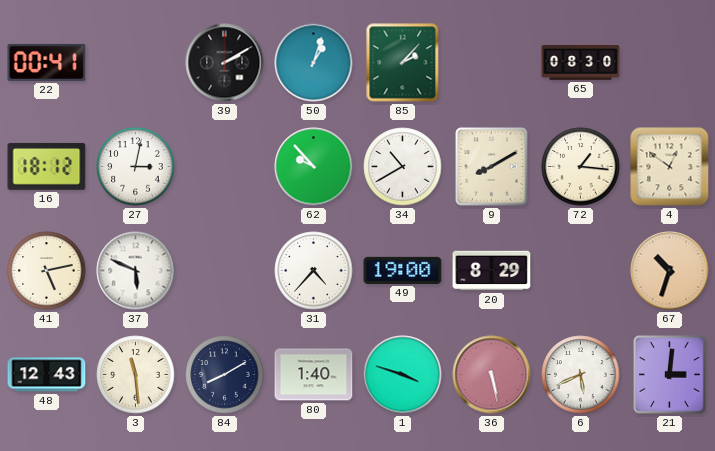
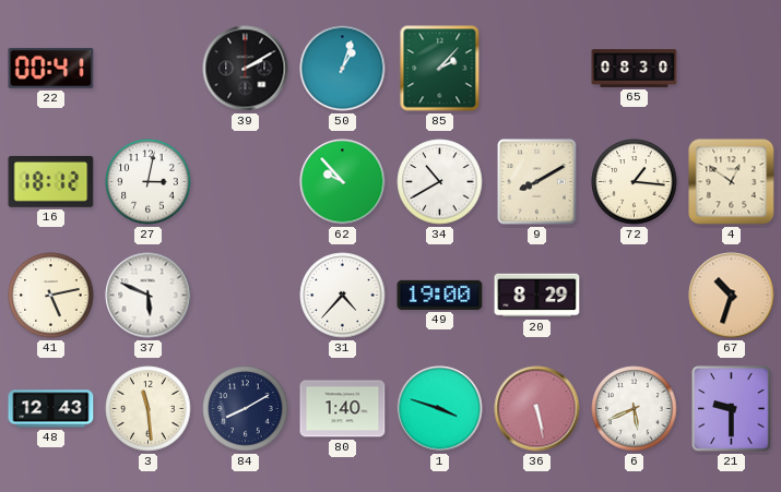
21: 3:01 -> 9:30 (732, 409)
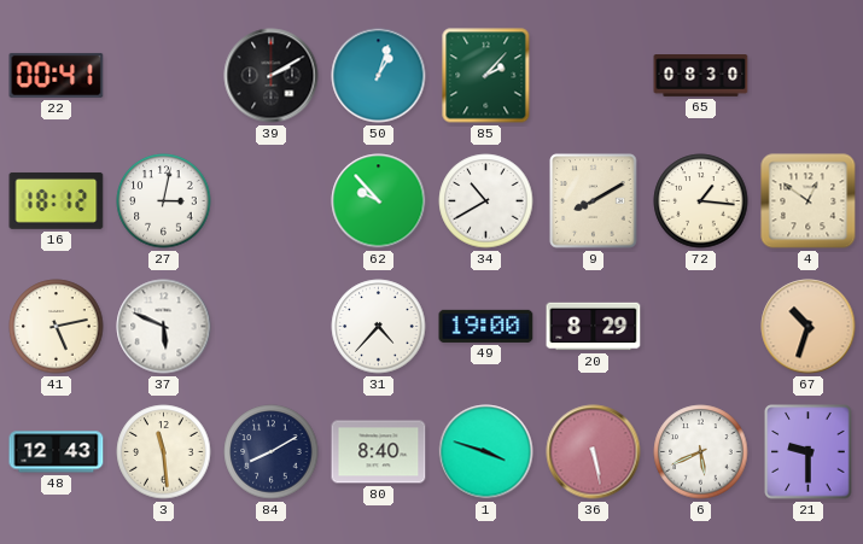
80: 1:40 -> 8:40 (379, 452)
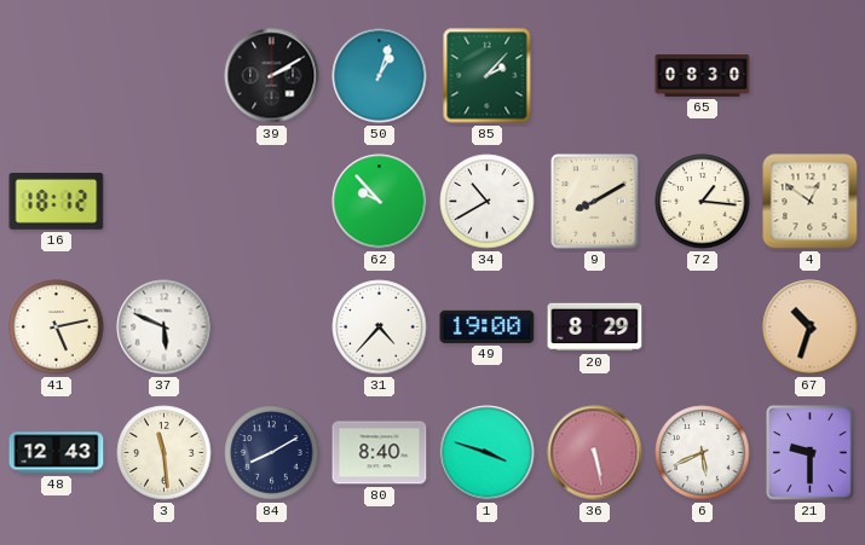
22: 00:41 -> none (57, 75)
27: 3:02 -> none (164, 201)
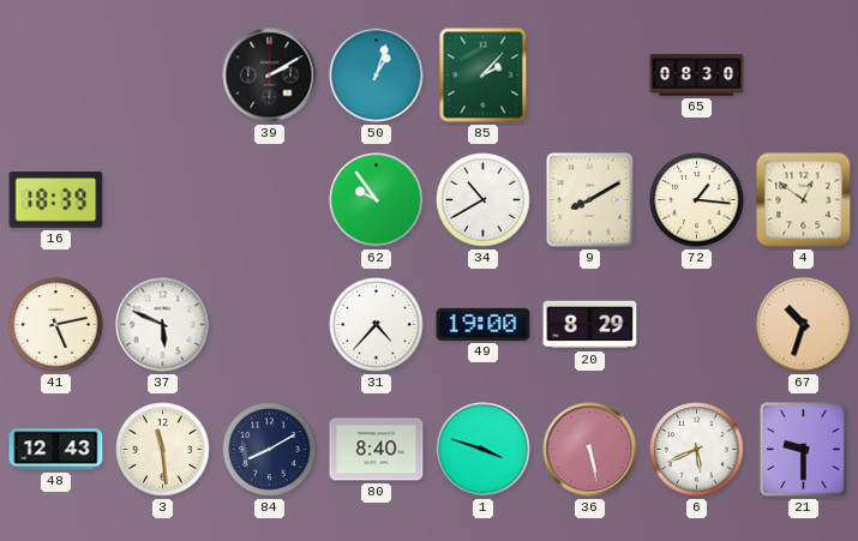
16: 18:12 -> 18:39 (56, 199)
62: 9:53 -> 9:54 (377, 200)
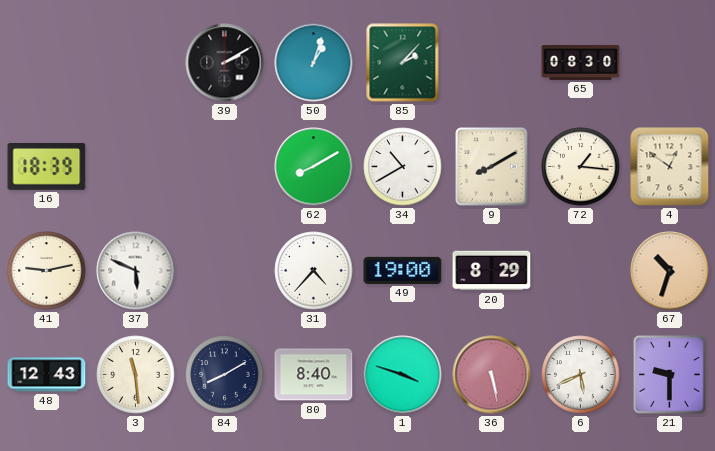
62: 9:54 -> 8:10 (314, 167)
41: 5:13 -> 9:13 (47, 271)
